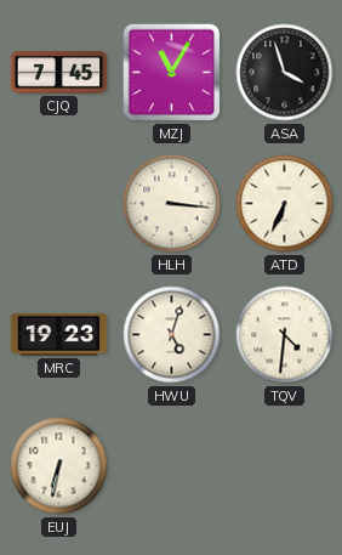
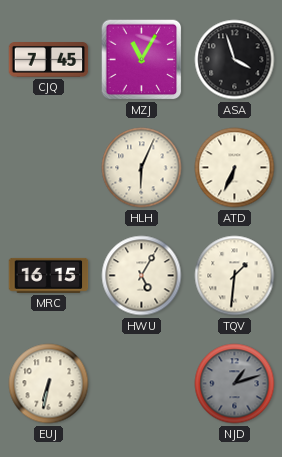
HLH: 3:16 -> 6:04 (142, 168)
MRC: 19:23 -> 16:15 (49, 275)
HWU: 5:03 -> 5:05 (142, 276)
TQV: 4:31 -> 1:31 (235, 276)
NJD: none -> 1:12 (235, 384)
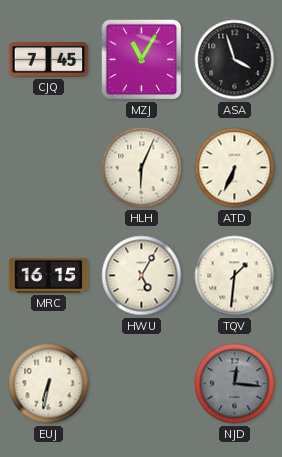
NJD: 1:12 -> 12:16 (235, 384)
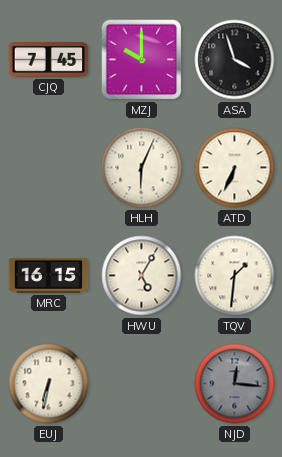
MZJ: 11:05 -> 10:00 (142, 60)
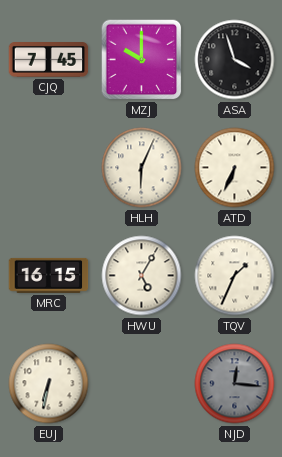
TQV: 1:31 -> 1:34 (235, 276)
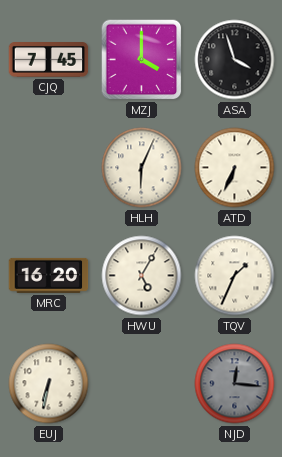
MZJ: 10:00 -> 4:00 (142, 60)
MRC: 16:15 -> 16:20 (49, 275)
